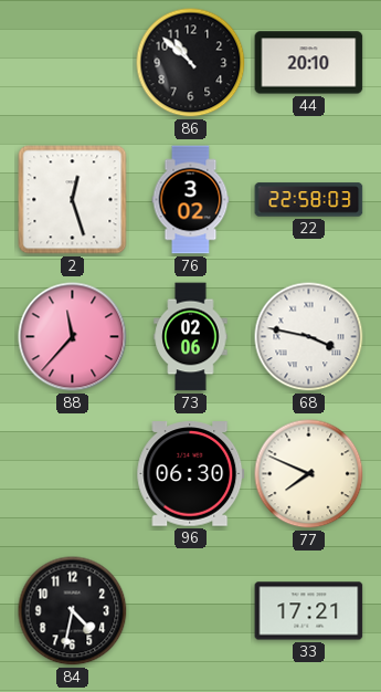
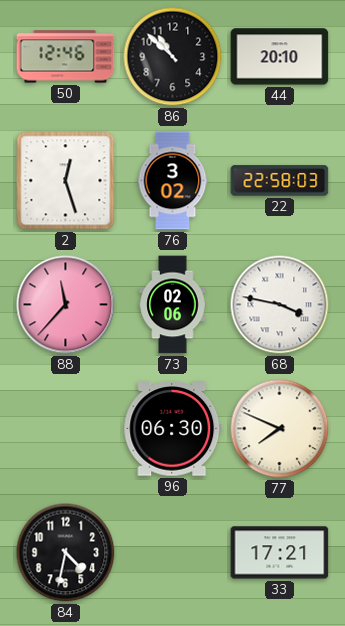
50: none -> 12:46 (66, 57)
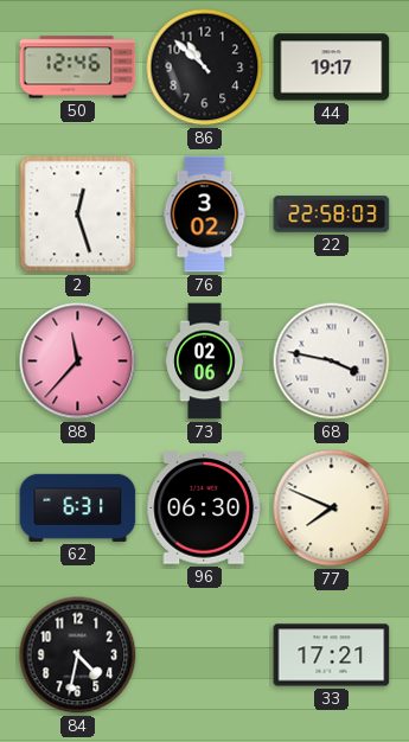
44: 20:10 -> 19:17 (332, 68)
62: none -> 6:31 (78, 507)
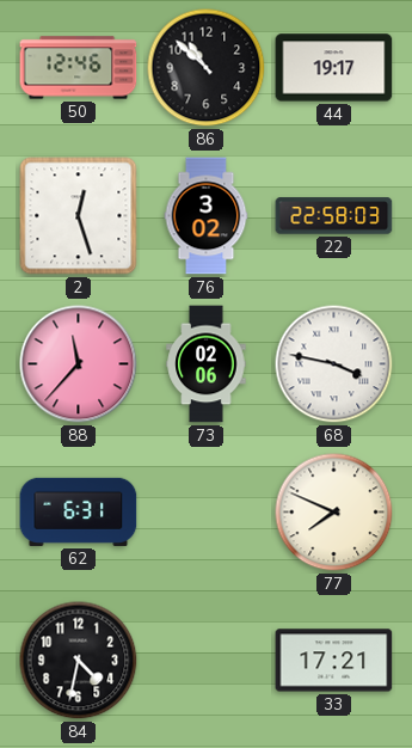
96: 06:30 -> none (205, 508)
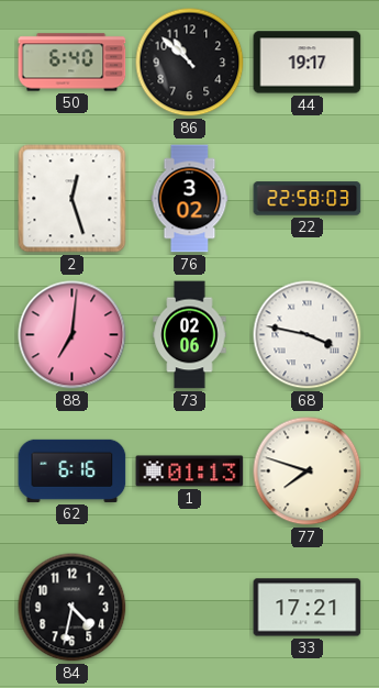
50: 12:46 -> 6:40 (73, 63)
88: 11:37 -> 7:01 (73, 335)
62: 6:31 -> 6:16 (73, 470)
1: none -> 01:13 (190, 471)
77: 7:49 -> 7:48 (308, 471)
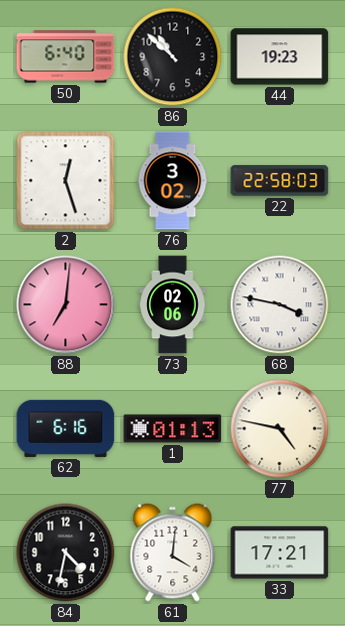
44: 19:17 -> 19:23 (280, 57)
77: 7:48 -> 4:47 (280, 429)
61: none -> 4:01 (173, 553)
